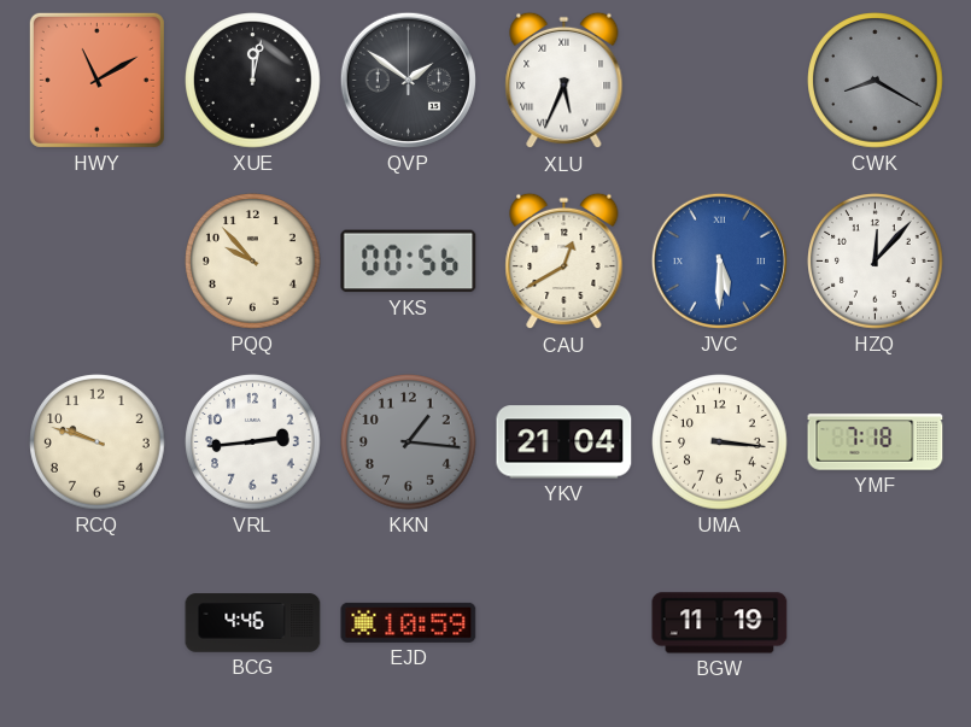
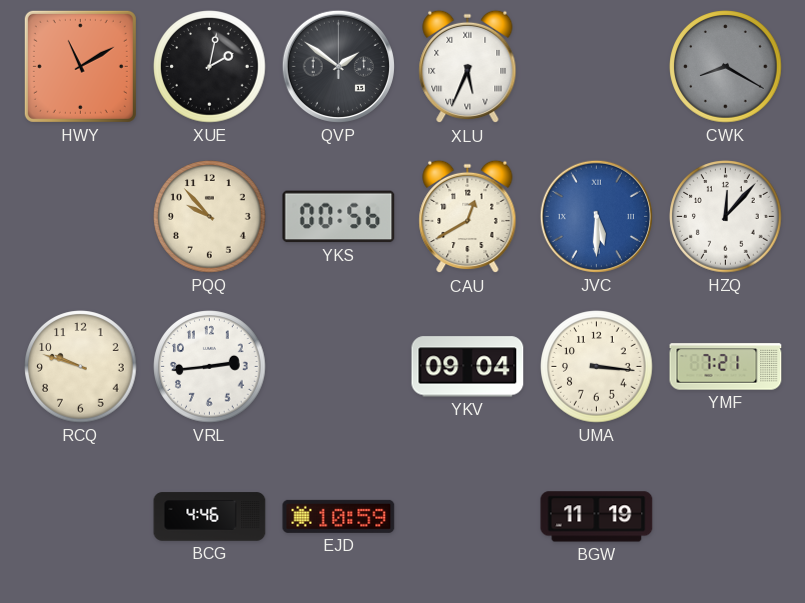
XUE: 12:02 -> 2:02 (210, 67)
KKN: 1:16 -> none (409, 442)
YKV: 21:04 -> 09:04 (468, 367)
YMF: 7:18 -> 7:21 (726, 367)
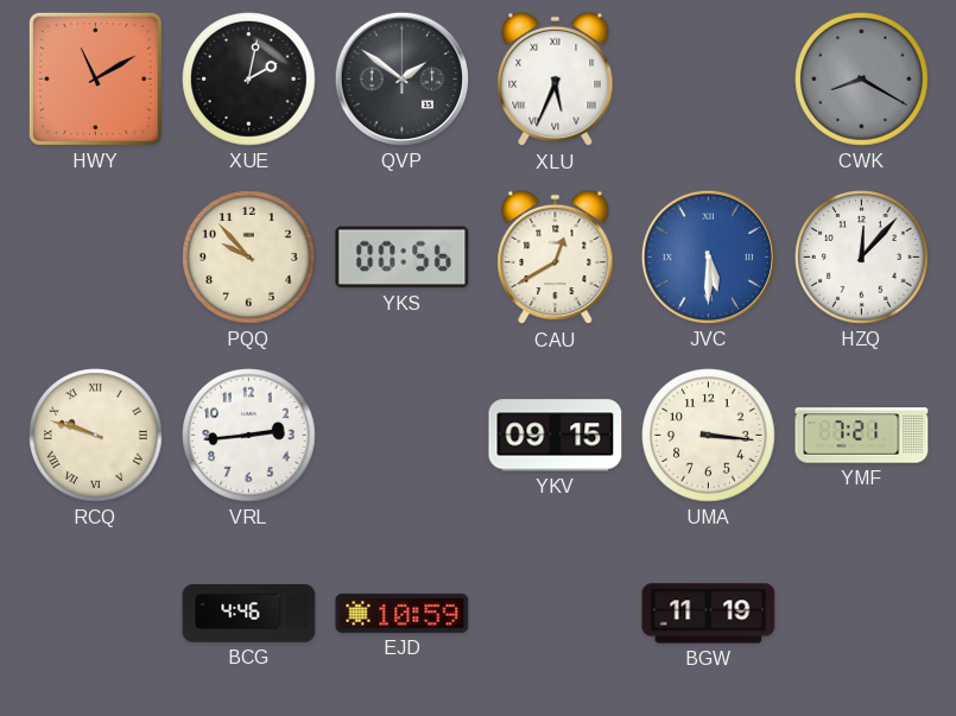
RCQ numerals: Arabic -> Roman (96, 436)
YKV: 09:04 -> 09:15 (556, 436)
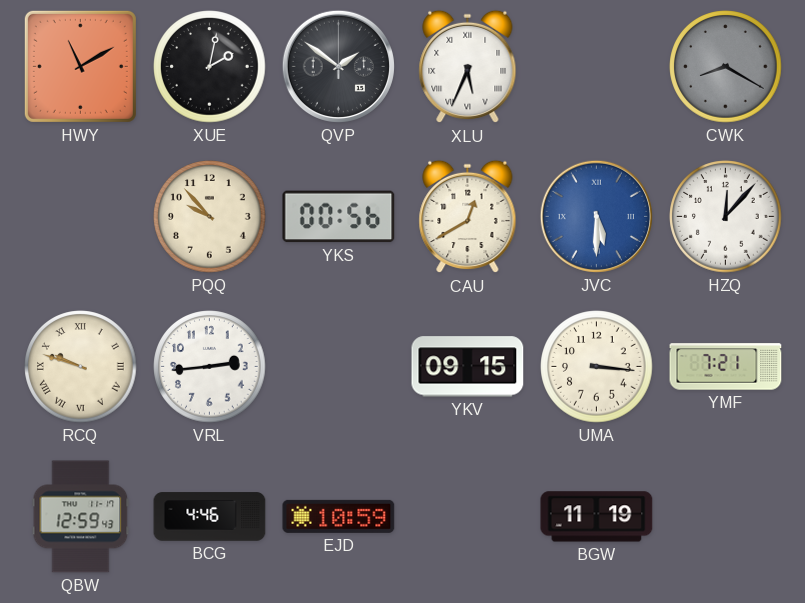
QBW: none -> 12:59 (81, 517)
